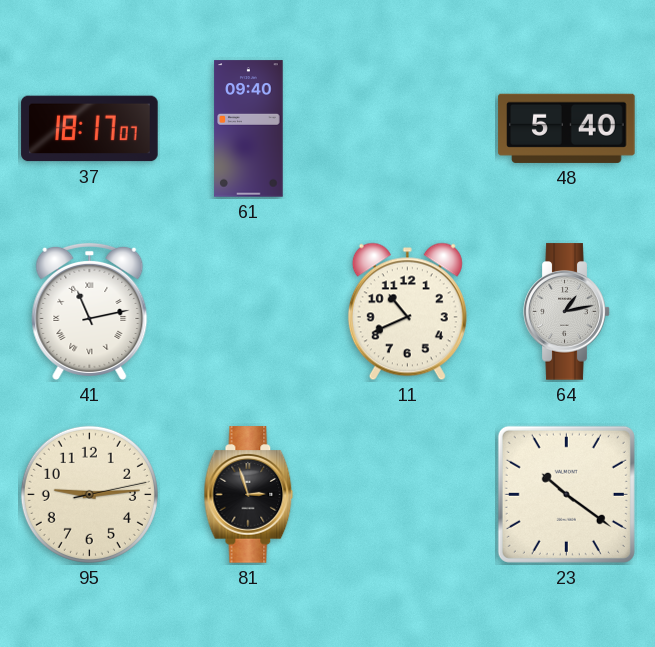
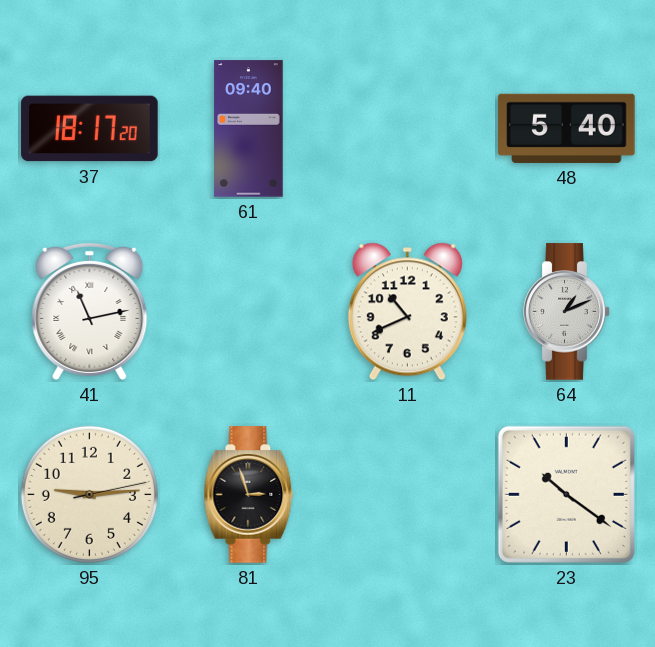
37: 18:17:07 -> 18:17:20 (90, 129)
64: 1:13 -> 1:11 (567, 312)
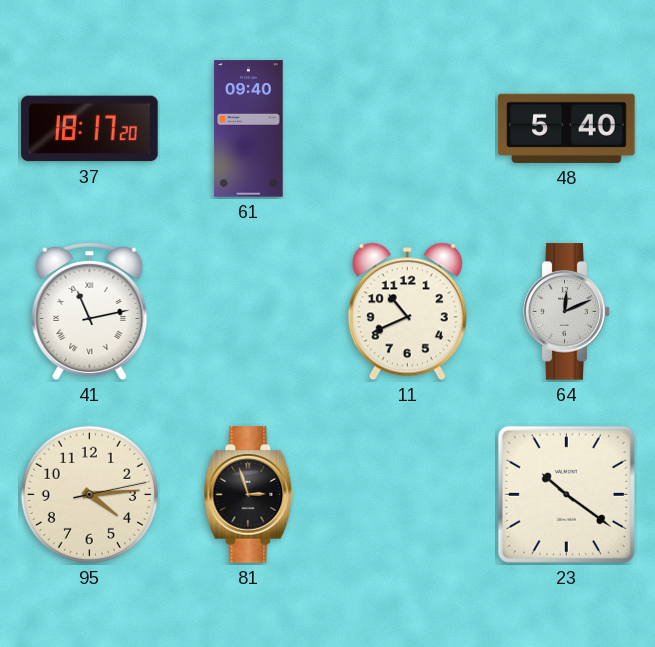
64: 1:11 -> 12:11 (567, 312)
95: 9:14 -> 4:14 (89, 494)
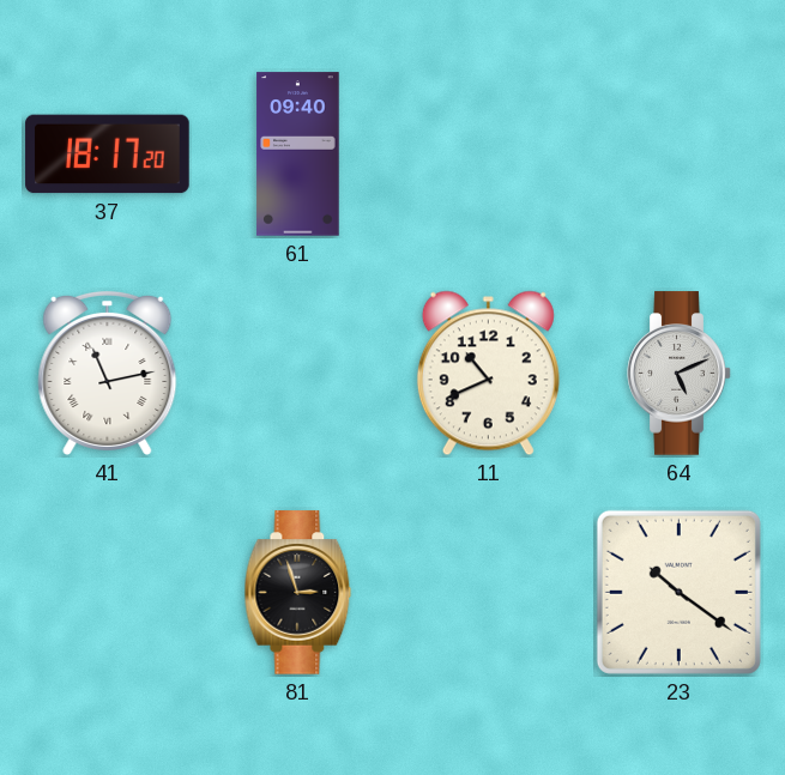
48: 5:40 -> none (567, 128)
64: 12:11 -> 5:11 (680, 374)
95: 4:14 -> none (89, 494)
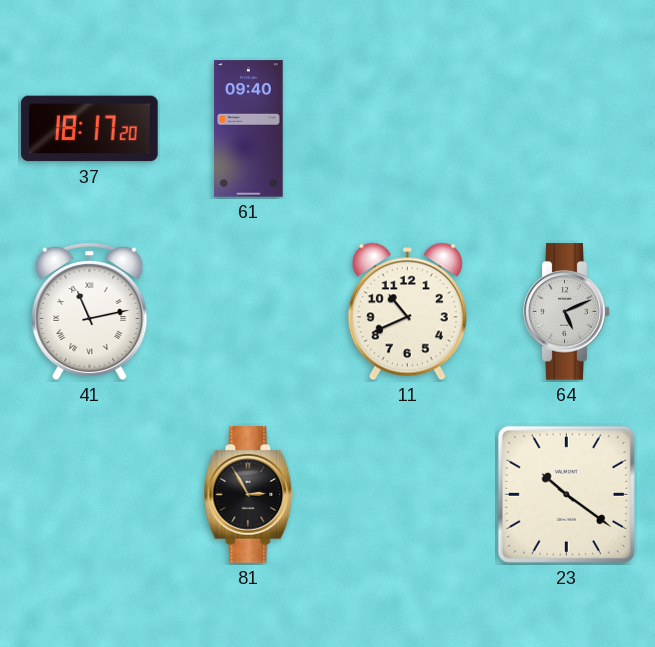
81: 2:57 -> 2:55 (249, 495)
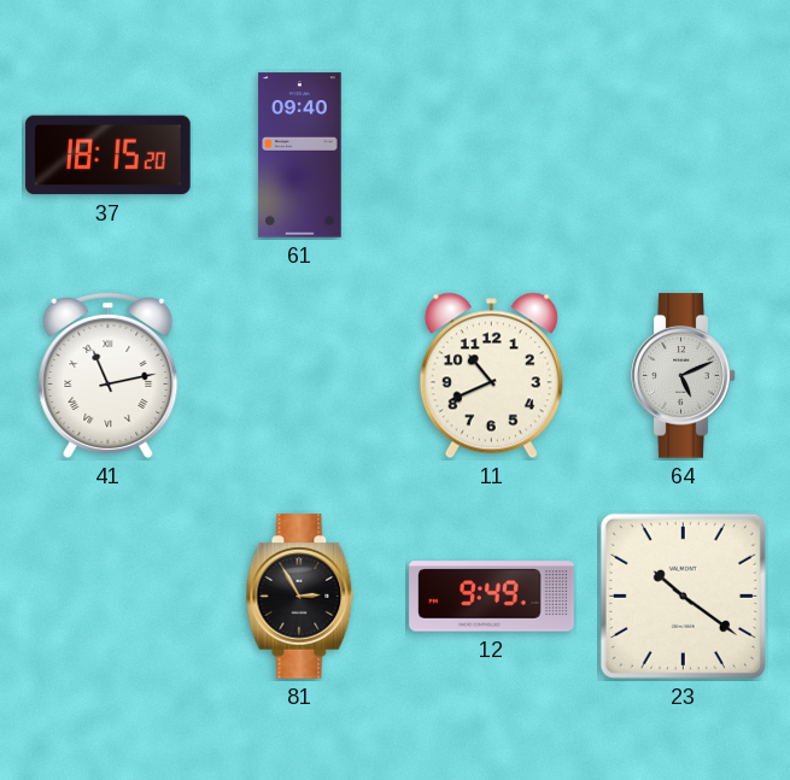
37: 18:17 -> 18:15 (109, 156)
12: none -> 9:49 (492, 597)
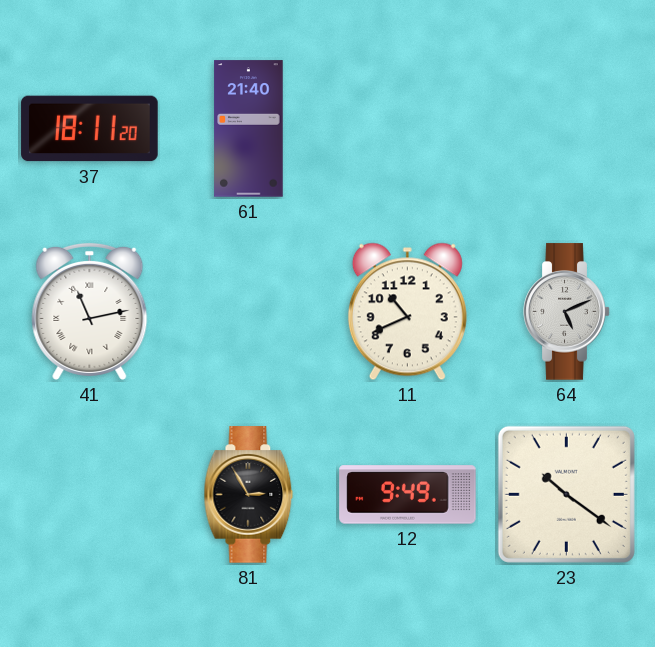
37: 18:15 -> 18:11 (90, 129)
61: 09:40 -> 21:40 (249, 129)
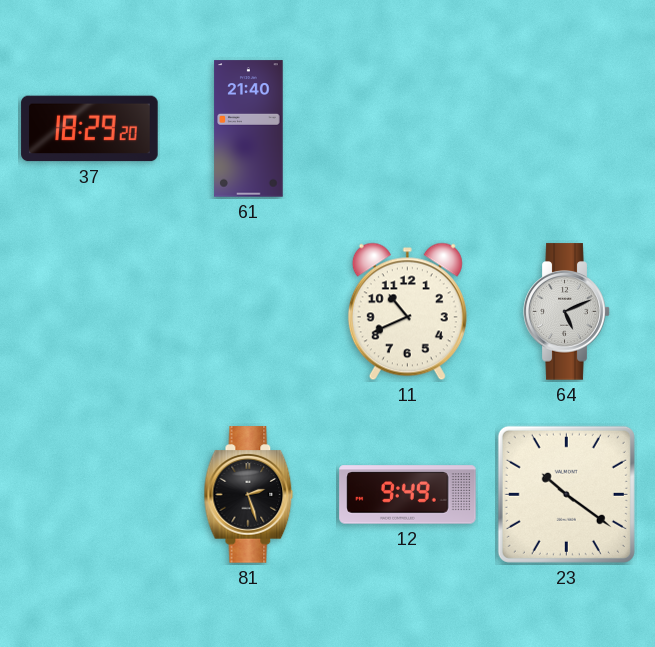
37: 18:11 -> 18:29 (90, 129)
41: 11:13 -> none (90, 311)
81: 2:55 -> 2:27 (249, 495)
